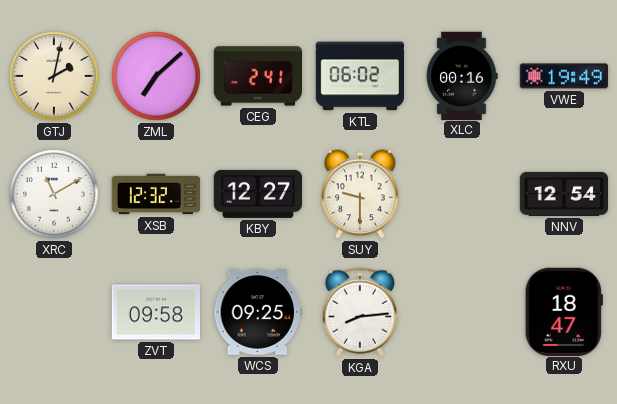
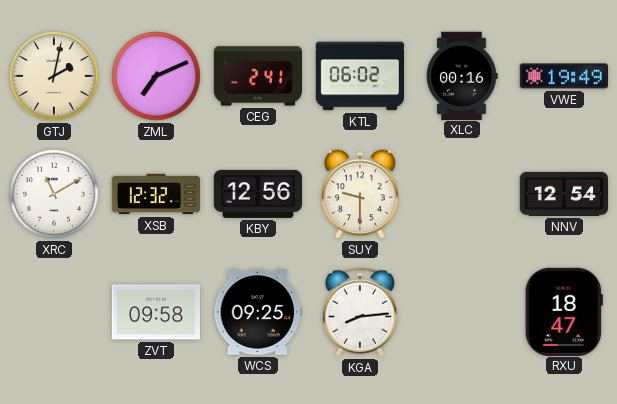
ZML: 7:08 -> 7:11 (156, 76)
KBY: 12:27 -> 12:56 (257, 194)
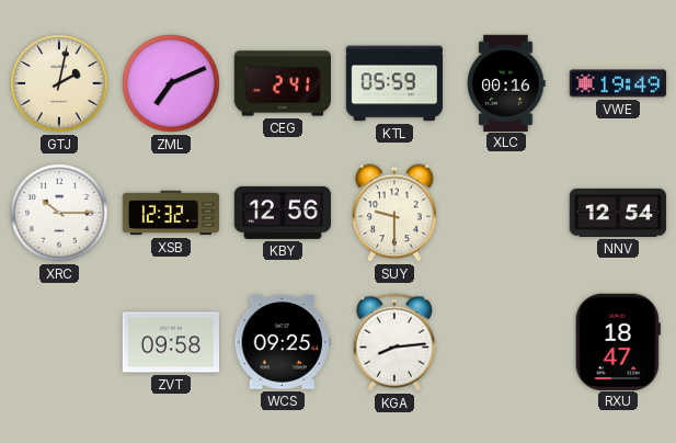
KTL: 06:02 -> 05:59 (393, 83)
XRC: 11:10 -> 10:15 (59, 213)
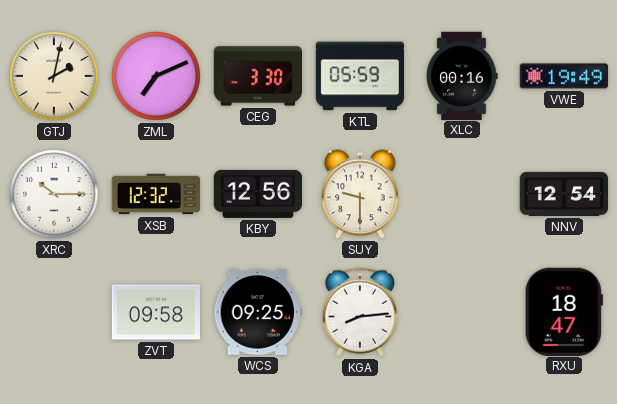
CEG: 2:41 -> 3:30 (257, 76)
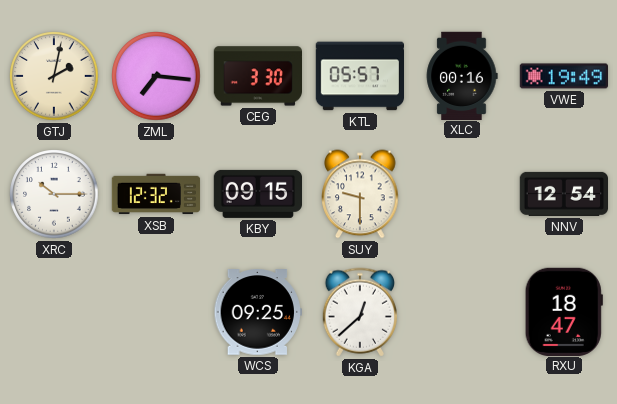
ZML: 7:11 -> 7:16 (156, 76)
KTL: 05:59 -> 05:57 (359, 76)
KBY: 12:56 -> 09:15 (257, 194)
ZVT: 09:58 -> none (156, 312)
KGA: 8:14 -> 12:38 (359, 312)
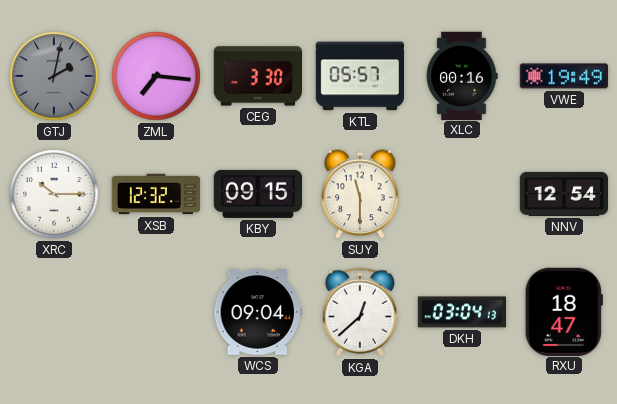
GTJ dial: cream -> grey (54, 76)
SUY: 9:30 -> 11:30 (360, 194)
WCS: 09:25 -> 09:04 (257, 312)
DKH: none -> 03:04 (462, 312)
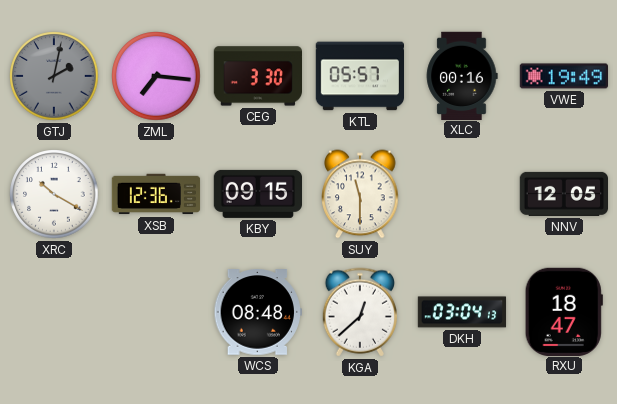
XRC: 10:15 -> 10:20 (54, 194)
XSB: 12:32 -> 12:36 (156, 194)
NNV: 12:54 -> 12:05 (564, 194)
WCS: 09:04 -> 08:48 (257, 312)
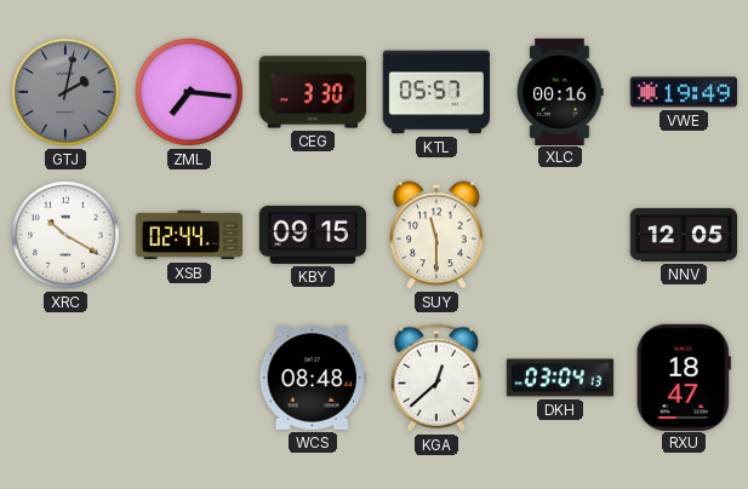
XSB: 12:36 -> 02:44 (189, 235)
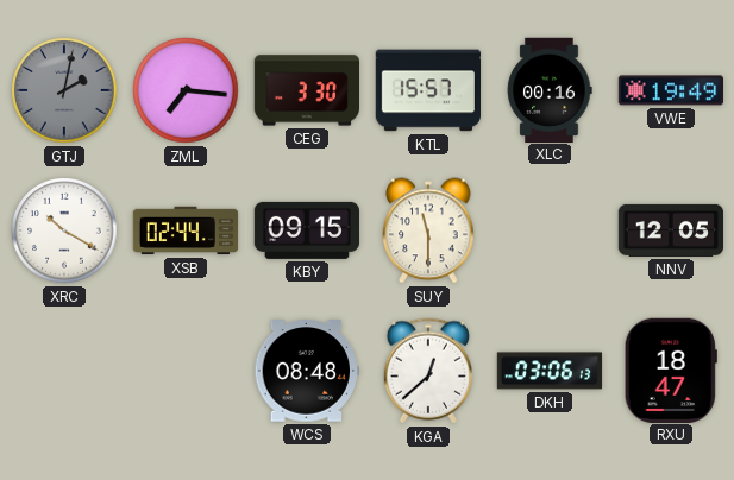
KTL: 05:57 -> 15:57 (427, 90)
DKH: 03:04 -> 03:06 (550, 371)
